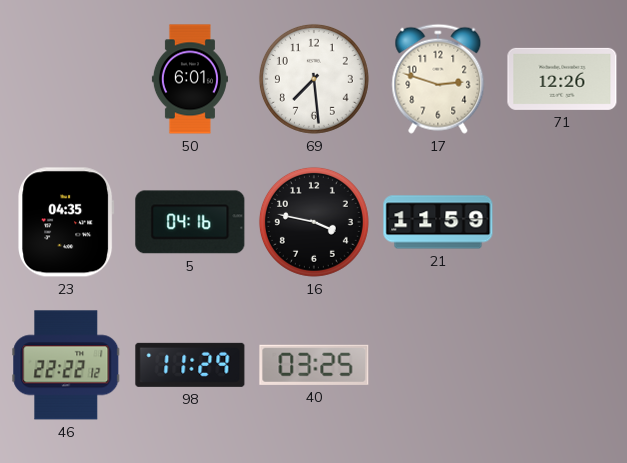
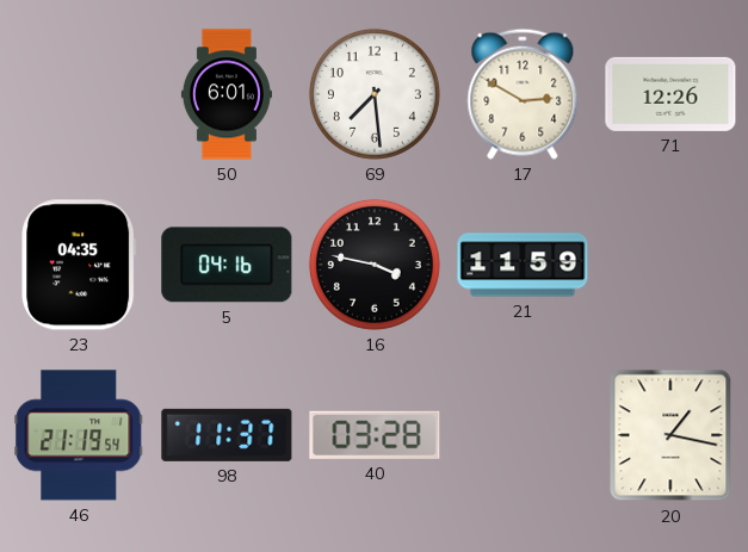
17: 2:48 -> 2:50 (523, 94)
46: 22:22 -> 21:19 (79, 435)
98: 11:29 -> 11:37 (227, 435)
40: 03:25 -> 03:28 (375, 435)
20: none -> 1:17 (670, 435)
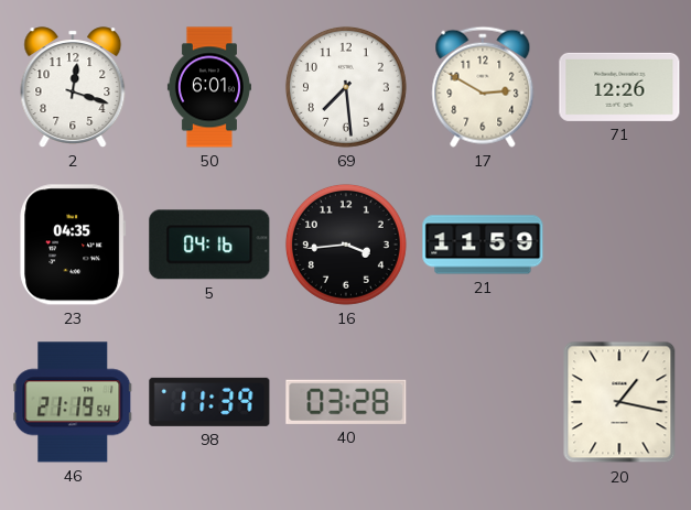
2: none -> 12:18 (73, 87)
16: 3:47 -> 3:44 (346, 245)
98: 11:37 -> 11:39 (209, 402)
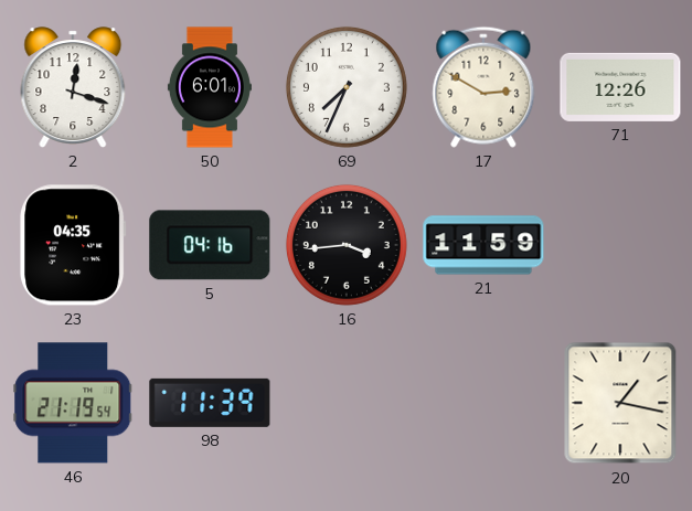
69: 7:29 -> 7:34 (347, 87)
40: 03:28 -> none (346, 402)
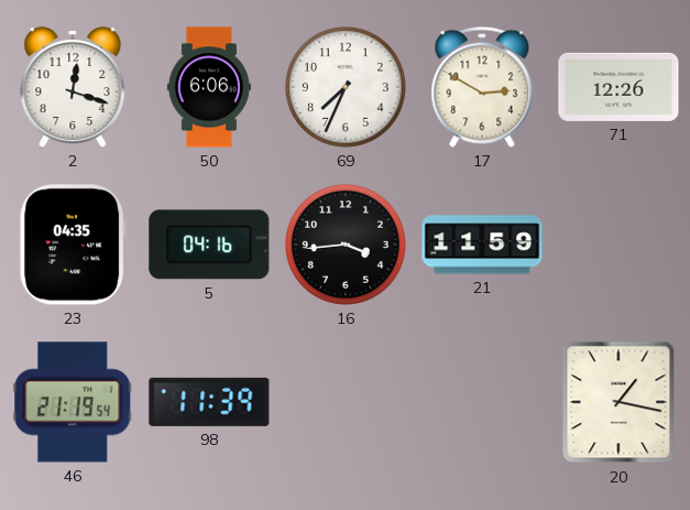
50: 6:01 -> 6:06 (209, 87)
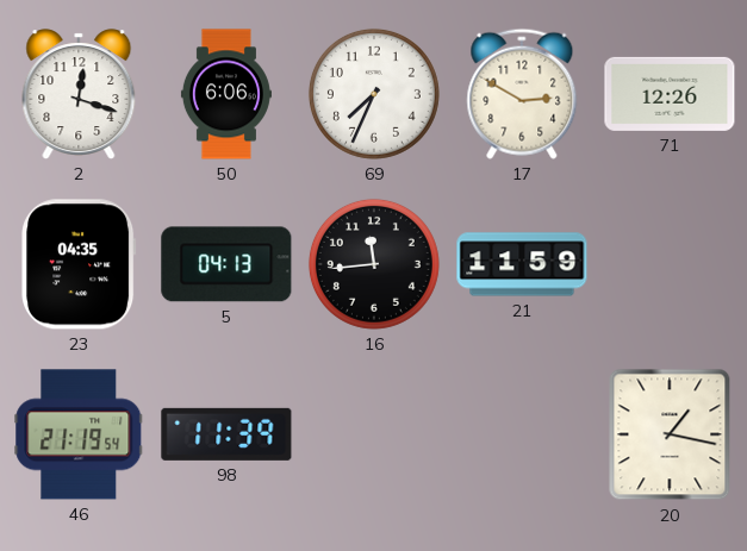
5: 04:16 -> 04:13 (226, 264)
16: 3:44 -> 11:44 (374, 264)
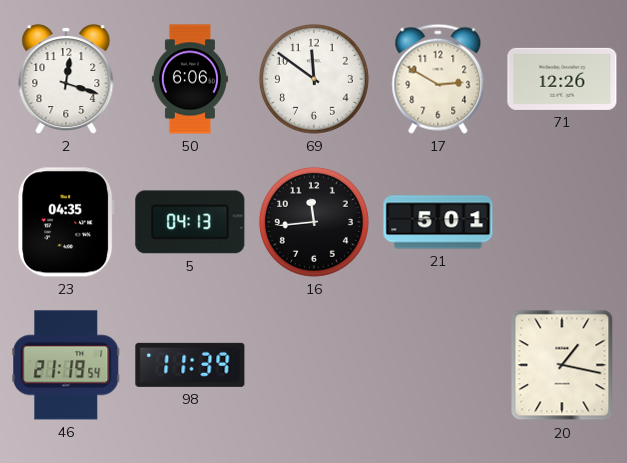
69: 7:34 -> 11:51 (314, 79)
21: 11:59 -> 5:01 (438, 222)
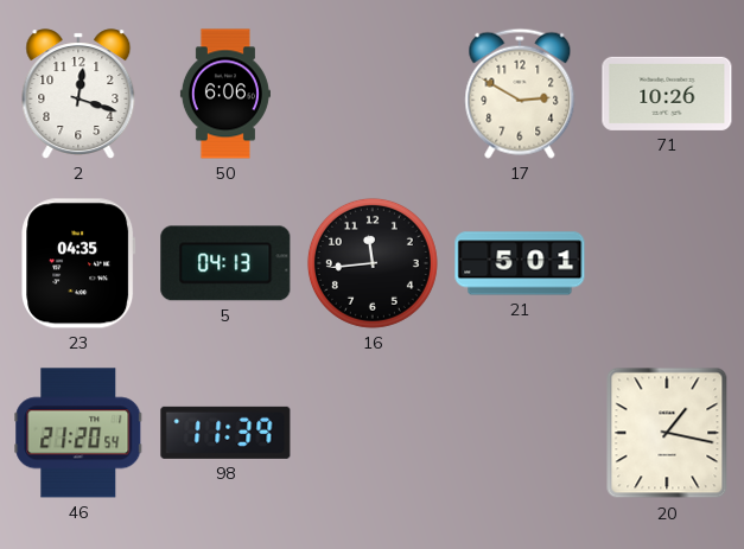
69: 11:51 -> none (314, 79)
71: 12:26 -> 10:26 (667, 94)
46: 21:19 -> 21:20 (78, 433)
